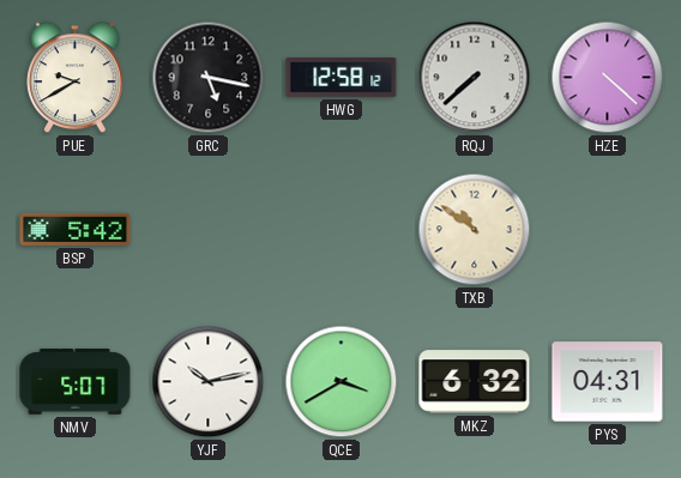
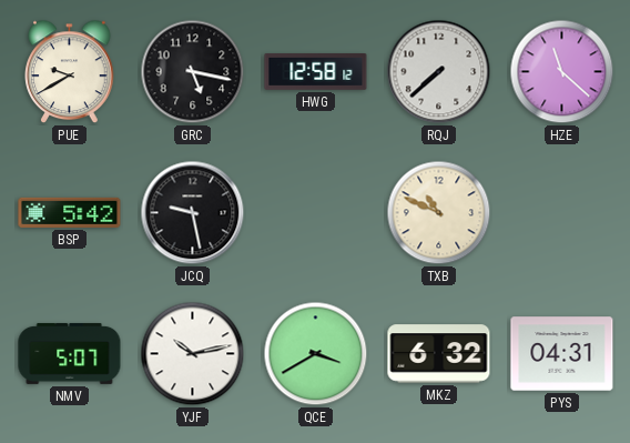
HZE: 4:22 -> 11:22 (562, 72)
JCQ: none -> 9:28 (193, 213)
TXB: 10:51 -> 10:49 (439, 213)
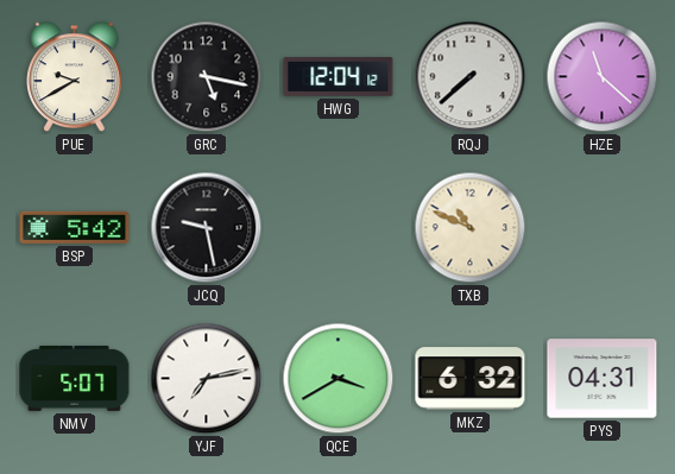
HWG: 12:58 -> 12:04 (339, 76)
YJF: 10:13 -> 7:13 (207, 379)
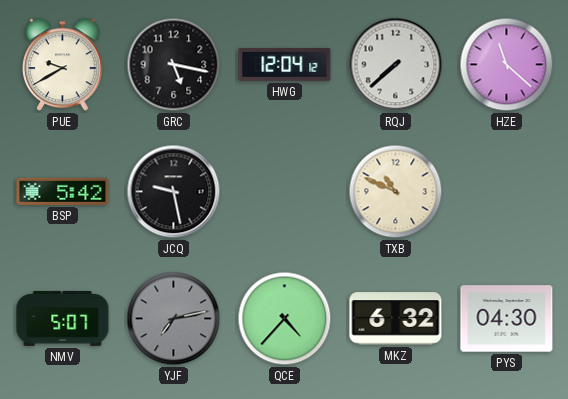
YJF dial: white -> grey (174, 319)
QCE: 3:40 -> 4:37 (285, 319)
PYS: 04:31 -> 04:30 (507, 319)
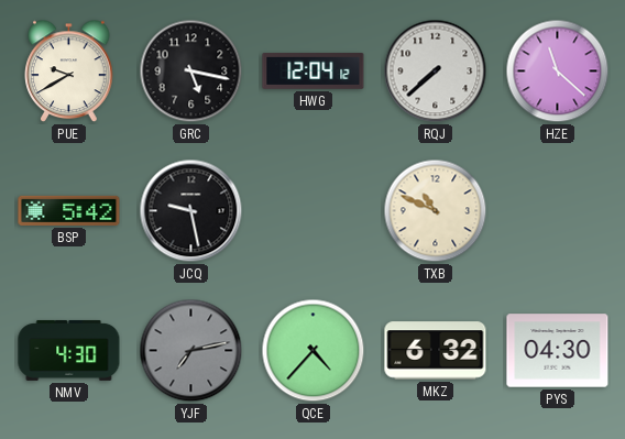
NMV: 5:07 -> 4:30 (69, 351)
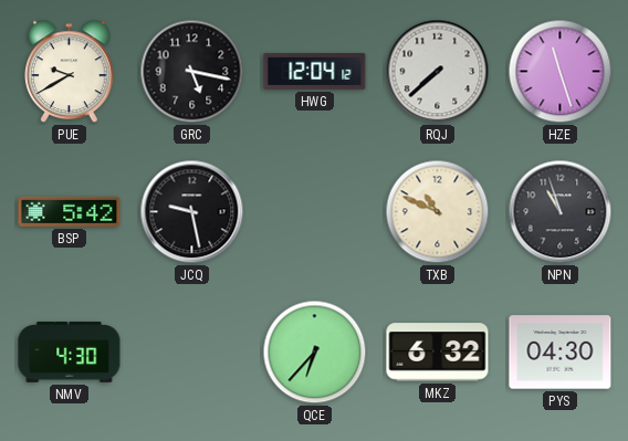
HZE: 11:22 -> 11:27 (561, 72)
NPN: none -> 10:57 (561, 212)
YJF: 7:13 -> none (191, 351)
QCE: 4:37 -> 6:37 (315, 353)
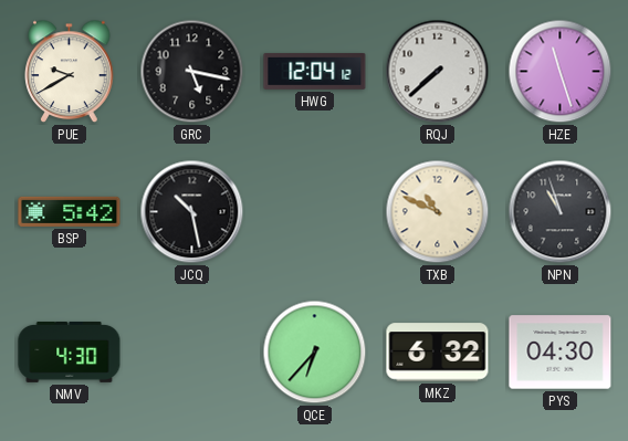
JCQ: 9:28 -> 10:28 (192, 212)
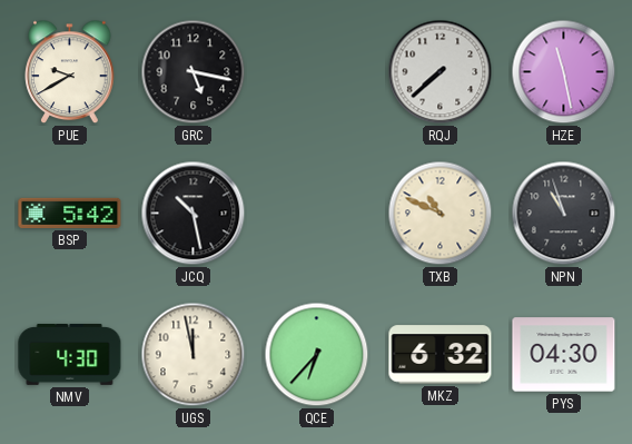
HWG: 12:04 -> none (315, 71)
HZE: 11:27 -> 11:28 (564, 72)
UGS: none -> 11:58 (194, 355)
